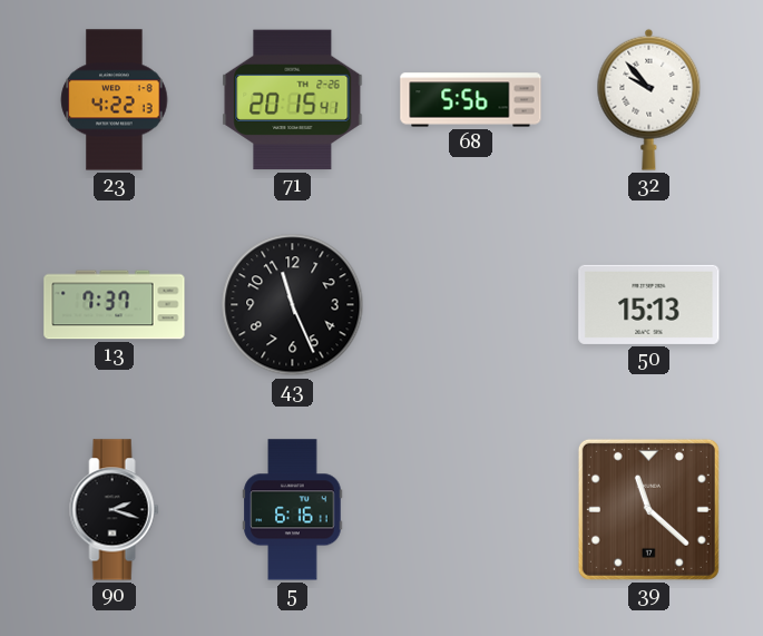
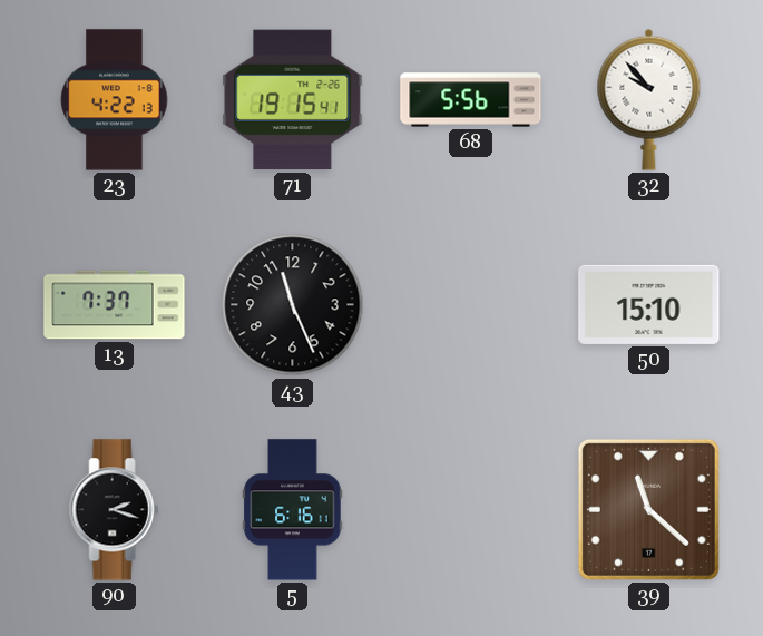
71: 20:15 -> 19:15 (293, 100)
50: 15:13 -> 15:10 (649, 304)
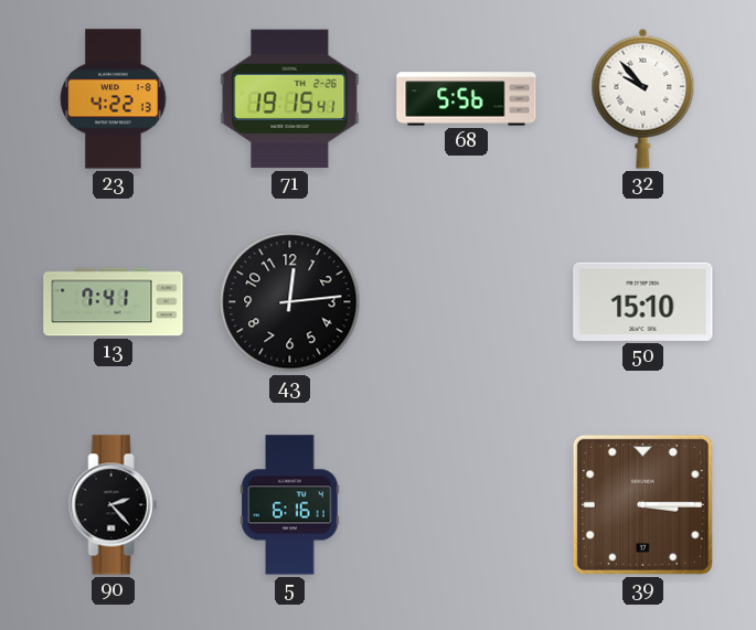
13: 7:37 -> 7:41 (114, 302)
43: 11:26 -> 12:14 (290, 302)
90: 2:18 -> 2:23 (114, 505)
39: 11:22 -> 3:15 (642, 504)
